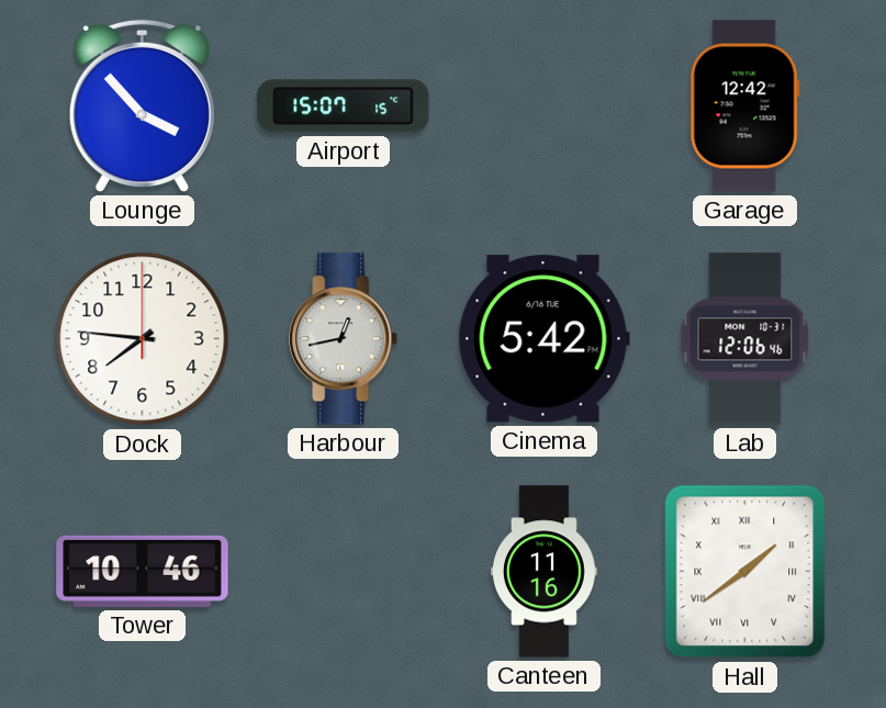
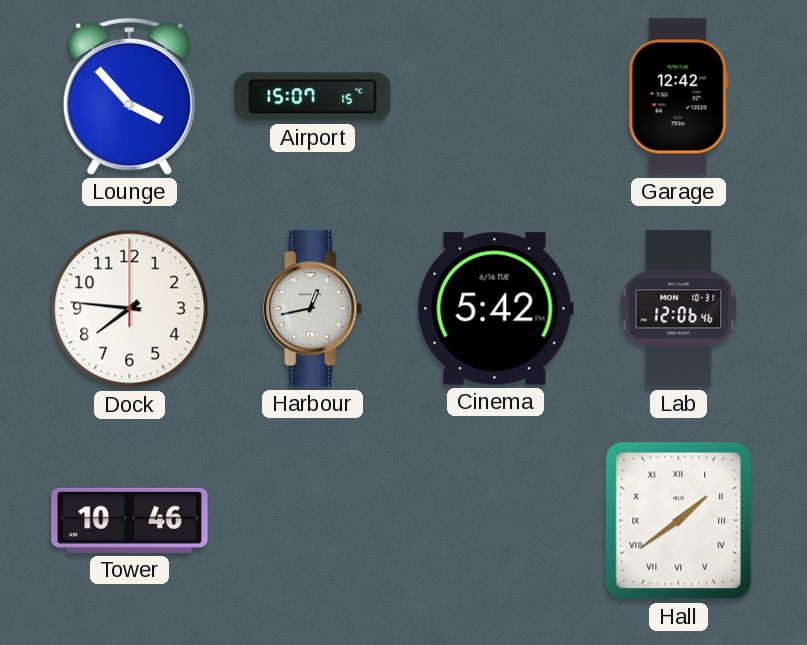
Canteen: 11:16 -> none (543, 572)
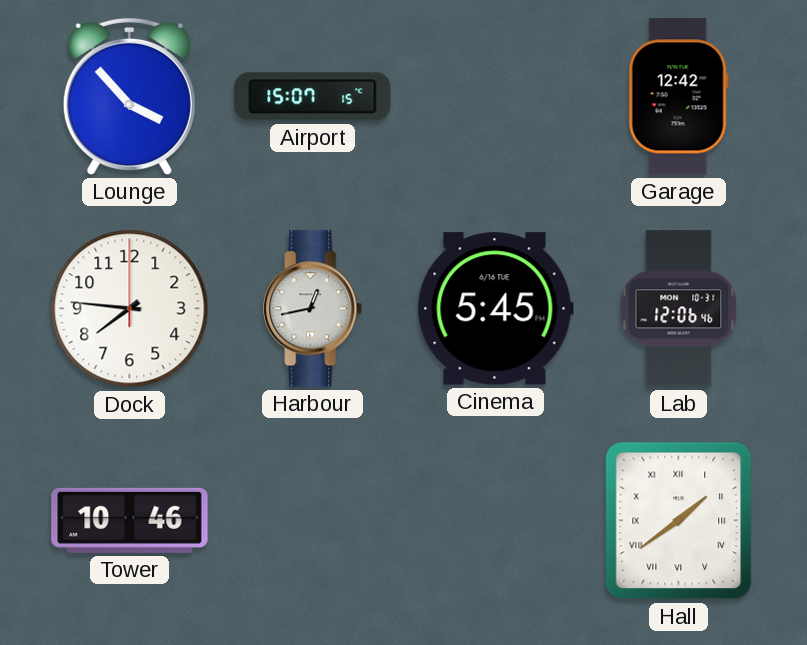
Cinema: 5:42 -> 5:45 (495, 309)
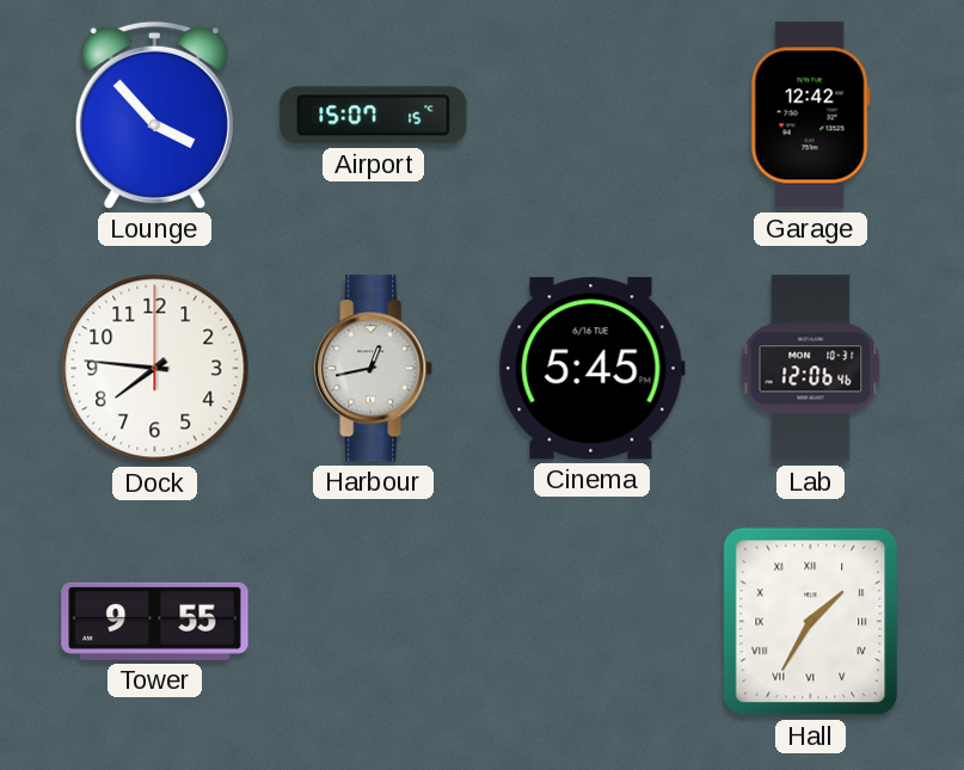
Tower: 10:46 -> 9:55 (155, 621)
Hall: 1:39 -> 1:35 (811, 622)
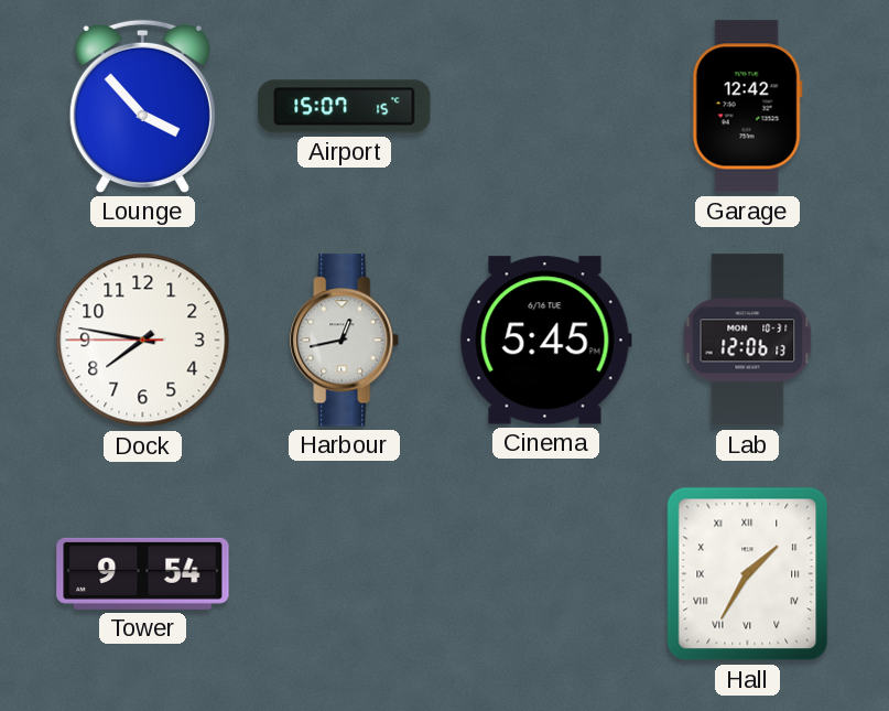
Dock: 7:46:00 -> 7:46:45 (143, 341)
Lab: 12:06:46 -> 12:06:13 (748, 341)
Tower: 9:55 -> 9:54 (143, 573)
